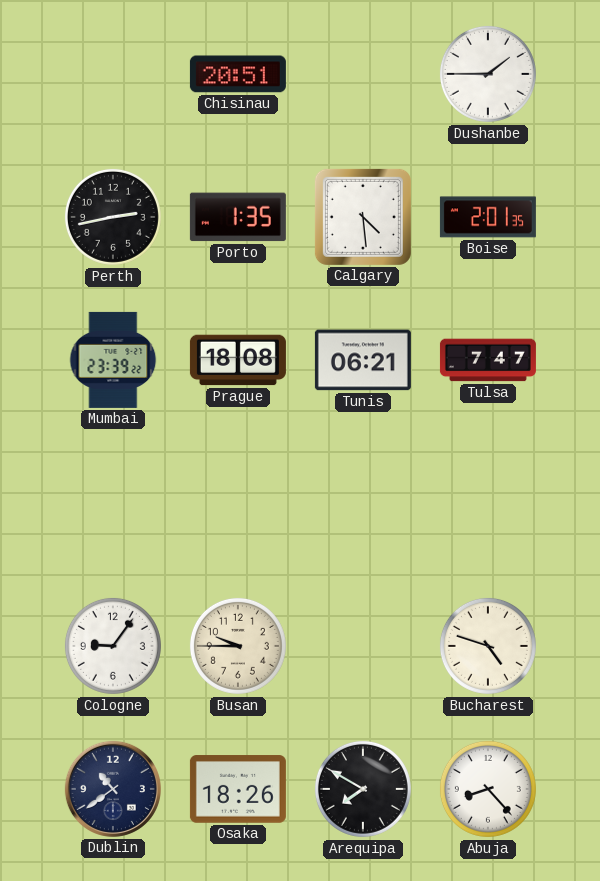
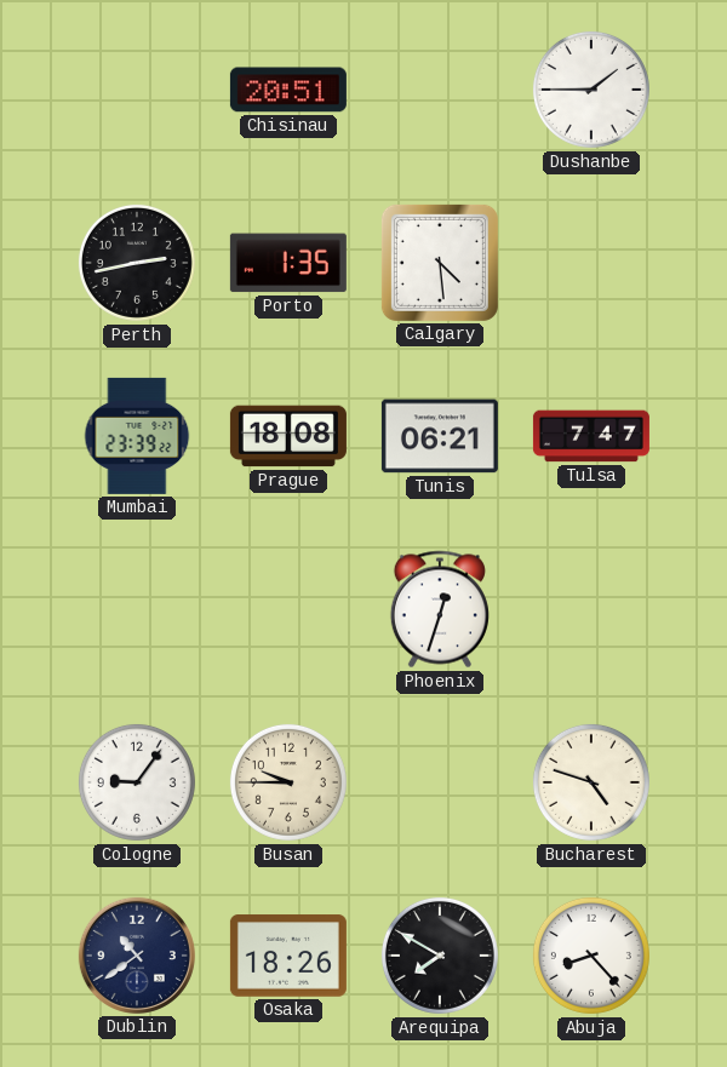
Boise: 2:01 -> none (488, 217)
Phoenix: none -> 12:33 (440, 609)
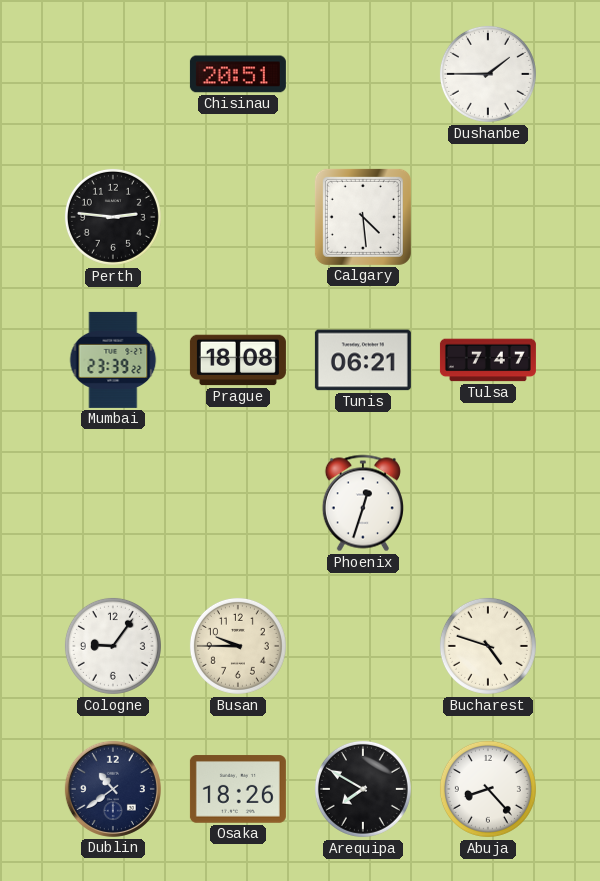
Perth: 2:43 -> 2:46 (113, 217)
Porto: 1:35 -> none (288, 263)
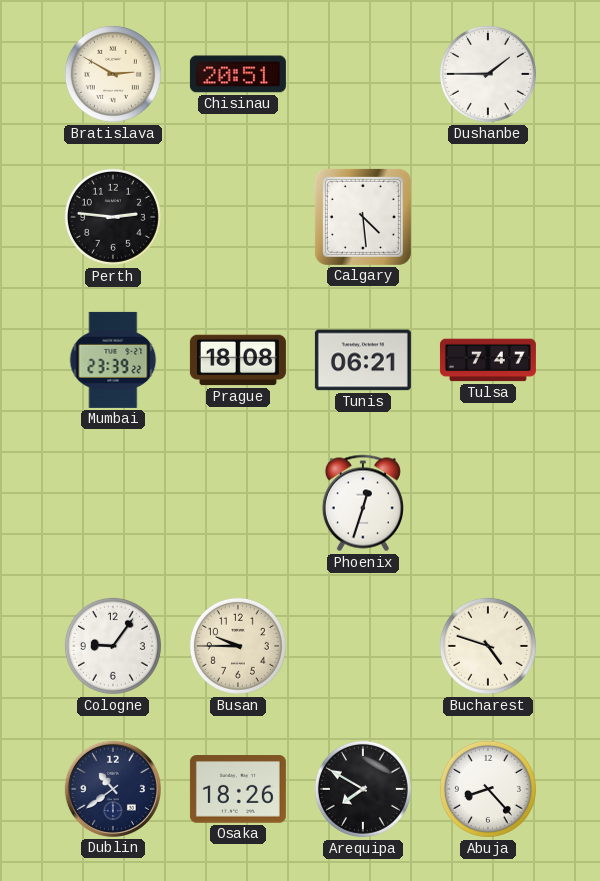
Bratislava: none -> 2:50 (113, 74)
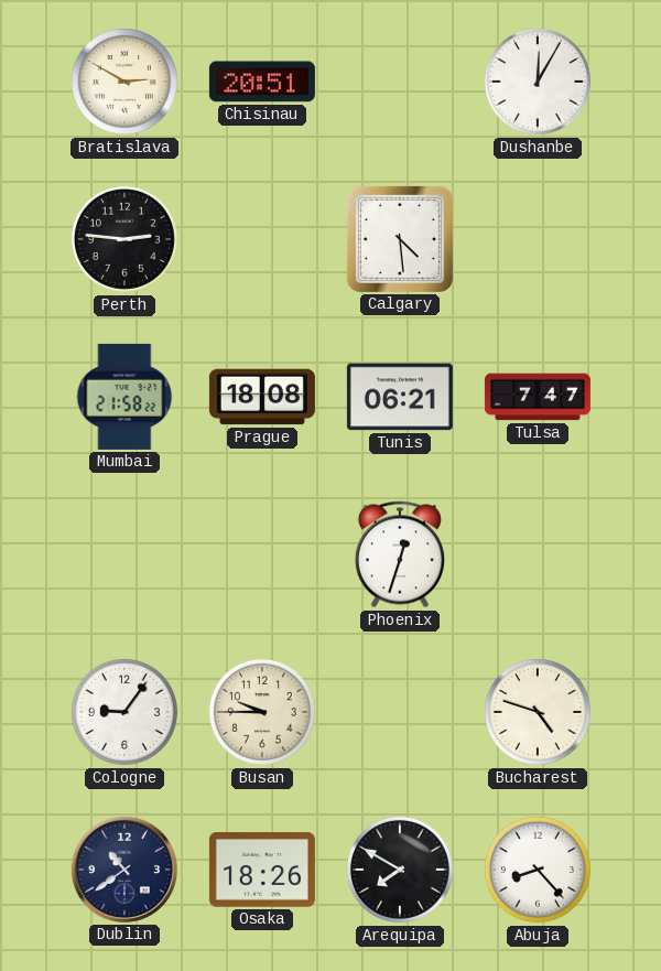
Dushanbe: 1:45 -> 12:05 (538, 82)
Mumbai: 23:39 -> 21:58 (124, 397)
